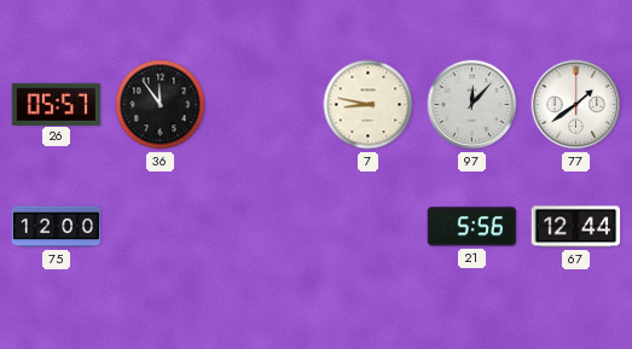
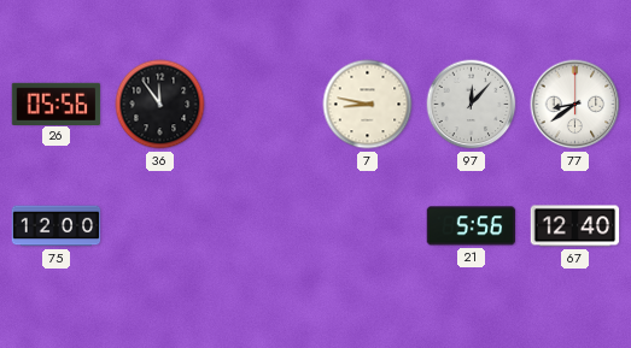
26: 05:57 -> 05:56 (57, 104)
77: 1:39 -> 8:39 (576, 105)
67: 12:44 -> 12:40 (576, 226)
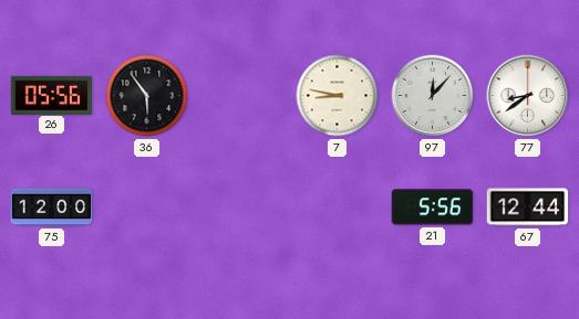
36: 11:54 -> 5:54 (147, 96)
67: 12:40 -> 12:44 (528, 208)
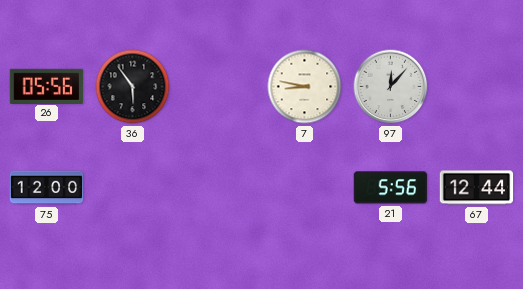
77: 8:39 -> none (528, 96)
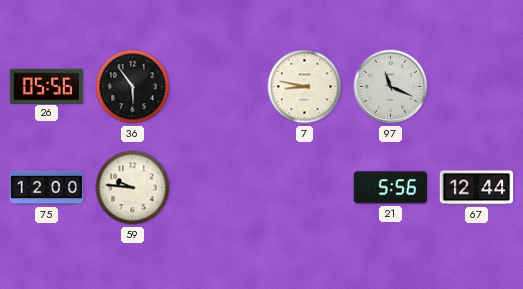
97: 12:07 -> 11:19 (391, 87)
59: none -> 9:46 (133, 188)
